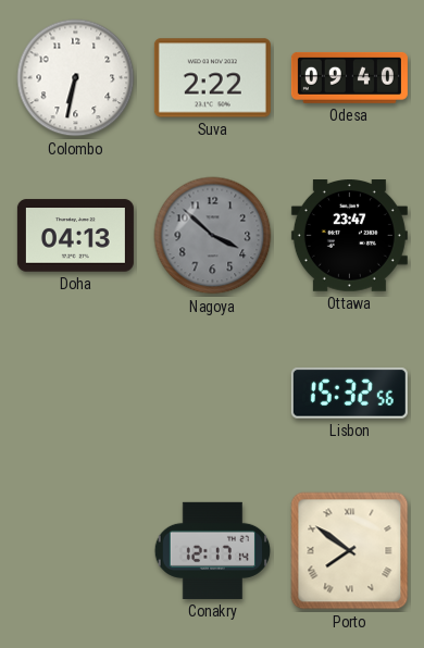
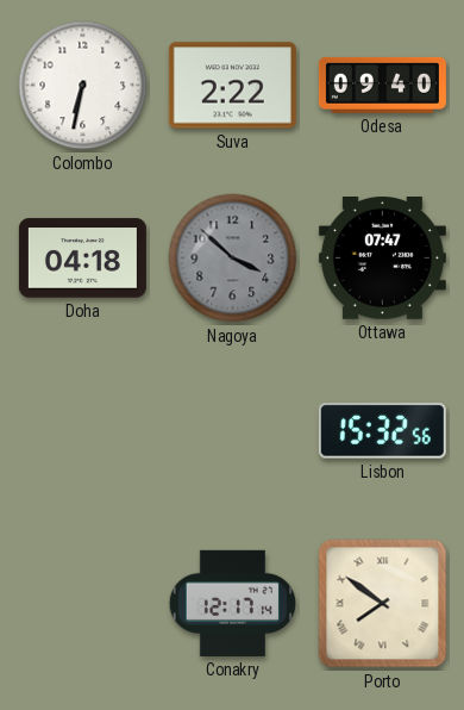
Doha: 04:13 -> 04:18 (82, 259)
Ottawa: 23:47 -> 07:47 (382, 259)
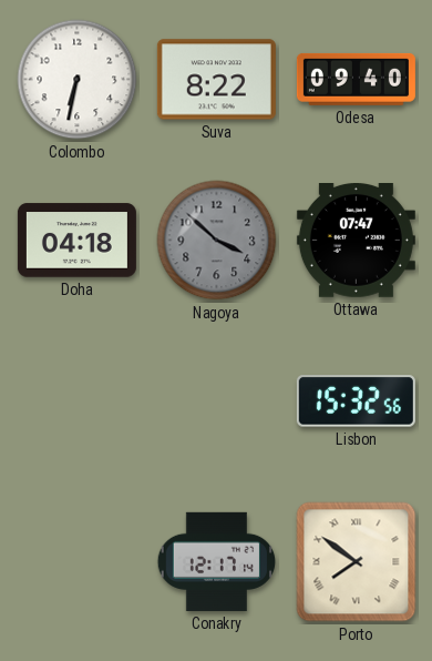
Suva: 2:22 -> 8:22 (216, 80)
